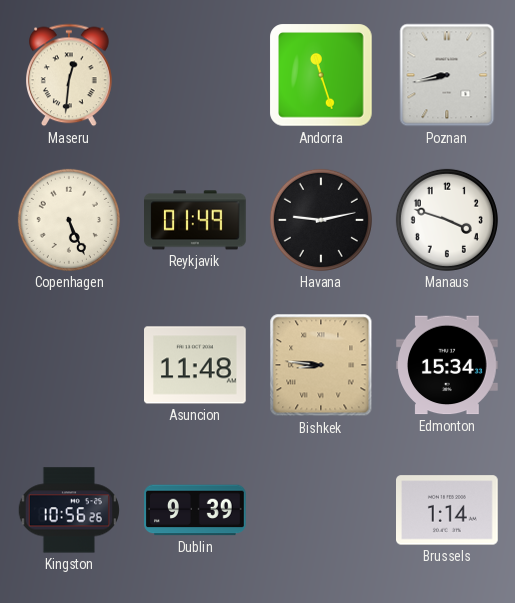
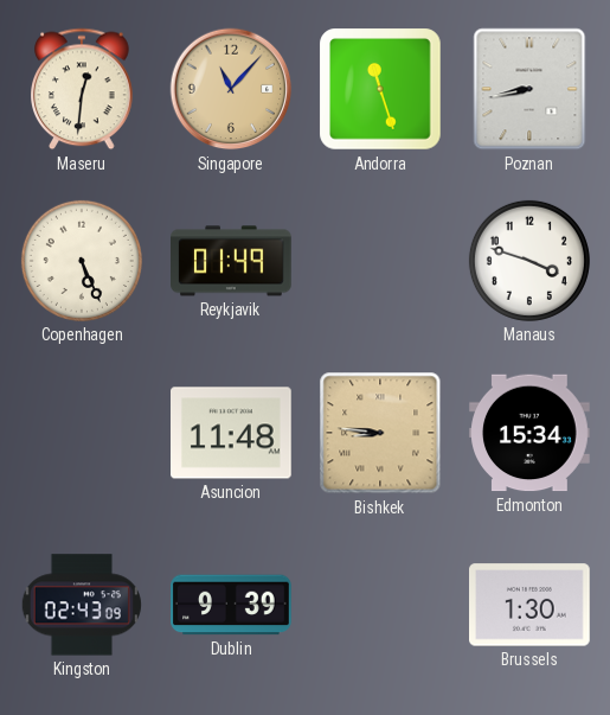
Singapore: none -> 11:07 (231, 89)
Havana: 9:13 -> none (321, 220)
Kingston: 10:56 -> 02:43 (81, 605)
Brussels: 1:14 -> 1:30 (531, 605)
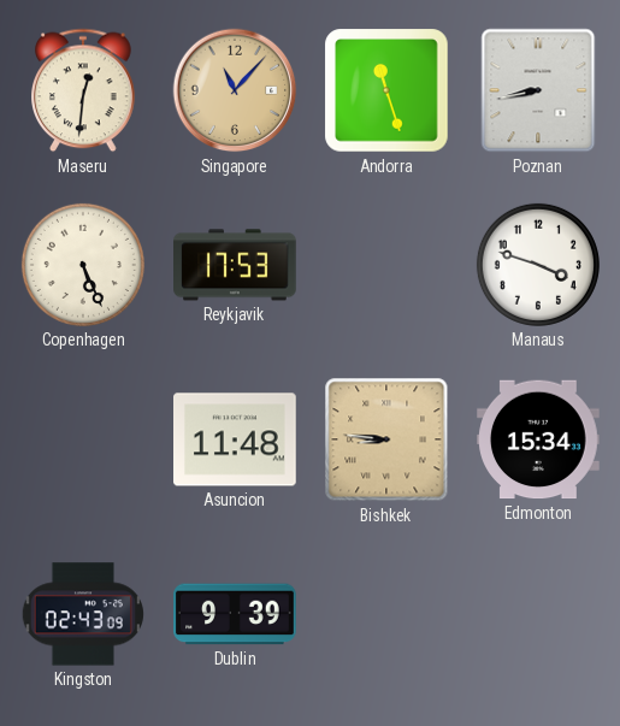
Reykjavik: 01:49 -> 17:53 (235, 265)
Brussels: 1:30 -> none (531, 605)
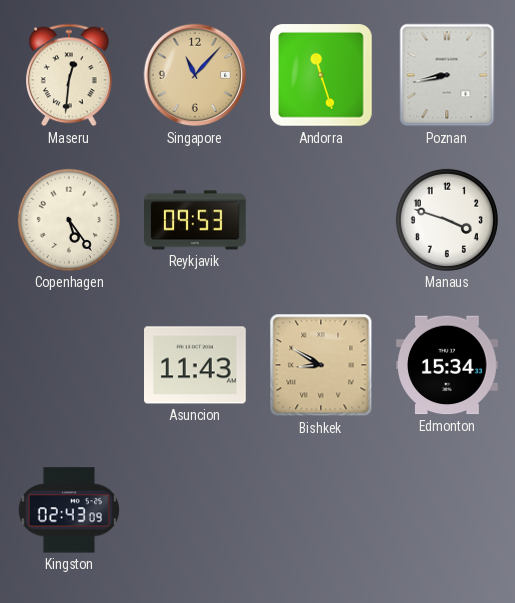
Copenhagen: 5:26 -> 5:24 (69, 220)
Reykjavik: 17:53 -> 09:53 (195, 220)
Asuncion: 11:48 -> 11:43 (196, 365)
Bishkek: 8:46 -> 8:50 (321, 365)
Dublin: 9:39 -> none (235, 614)
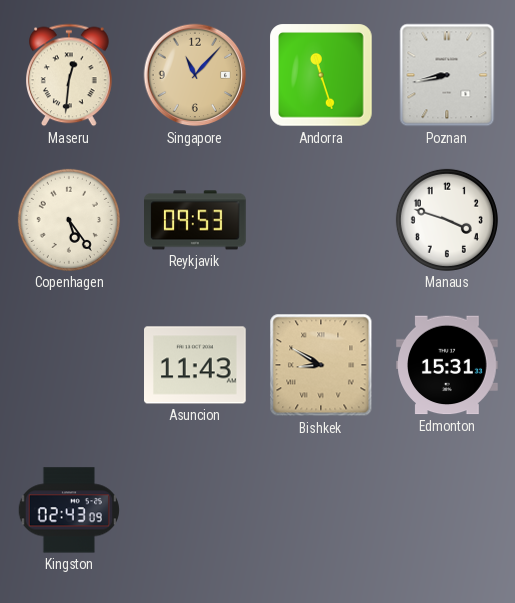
Edmonton: 15:34 -> 15:31 (447, 365)
